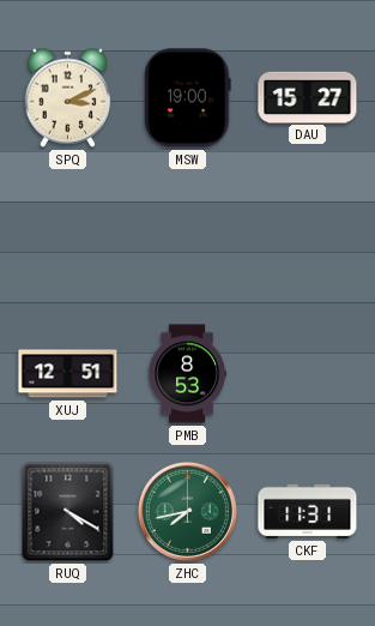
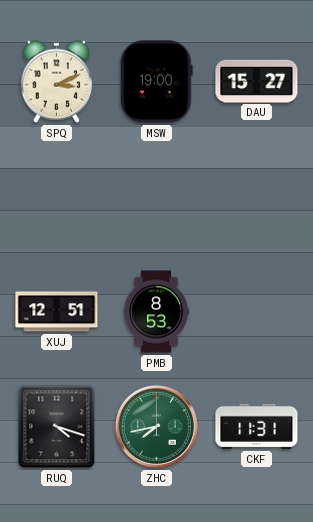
RUQ: 4:20 -> 4:18 (57, 427)
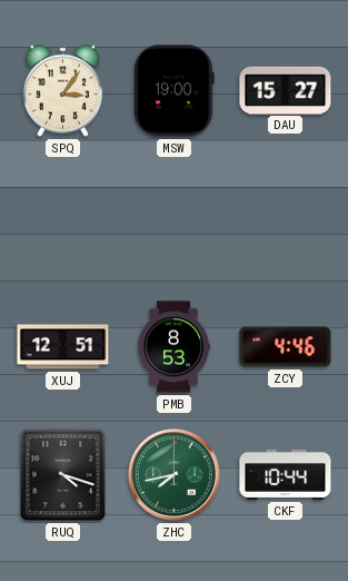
SPQ: 3:11 -> 3:06 (63, 90)
ZCY: none -> 4:46 (286, 347)
CKF: 11:31 -> 10:44 (286, 474)
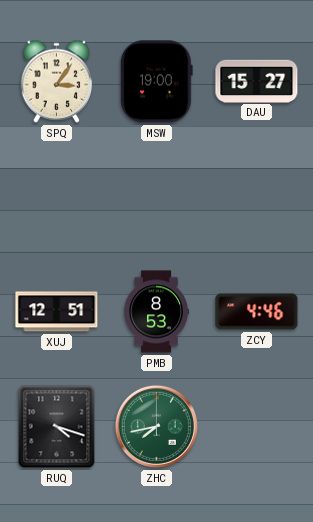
CKF: 10:44 -> none (286, 474)
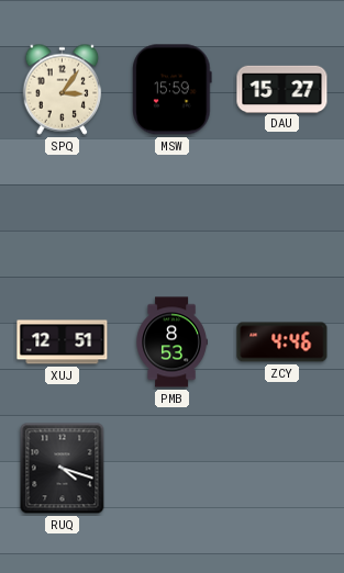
MSW: 19:00 -> 15:59 (173, 90)
ZHC: 7:43 -> none (156, 426)
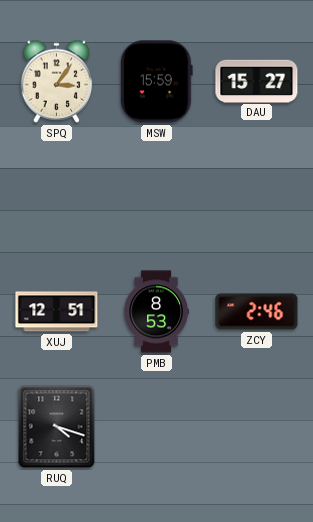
ZCY: 4:46 -> 2:46 (257, 312)
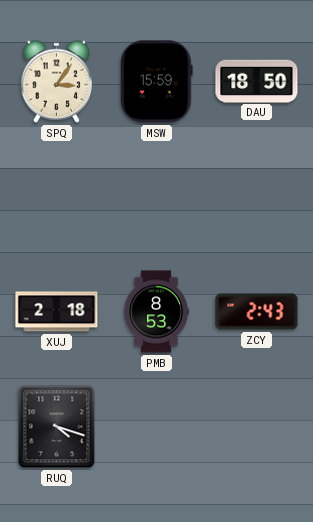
DAU: 15:27 -> 18:50 (257, 81)
XUJ: 12:51 -> 2:18 (57, 312)
ZCY: 2:46 -> 2:43 (257, 312)
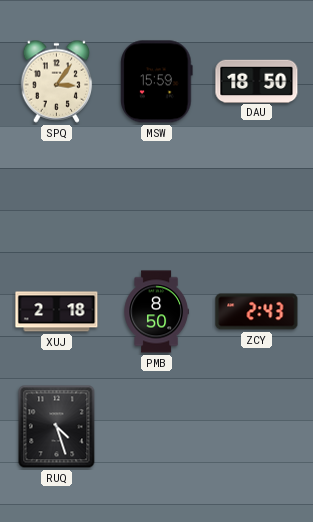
PMB: 8:53 -> 8:50 (156, 312)
RUQ: 4:18 -> 4:27 (57, 427)
